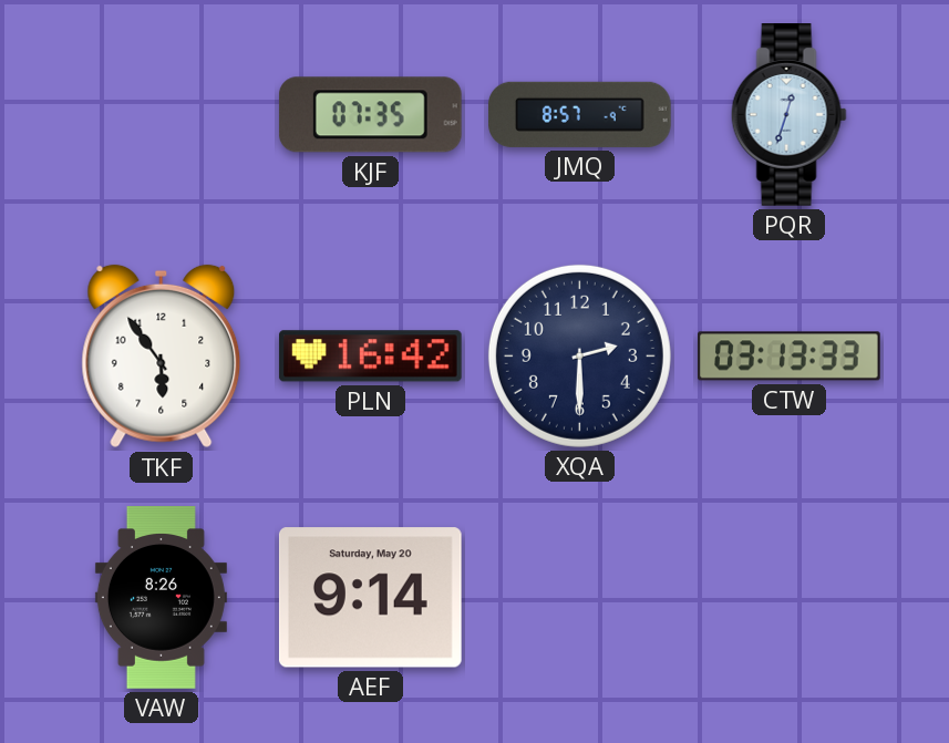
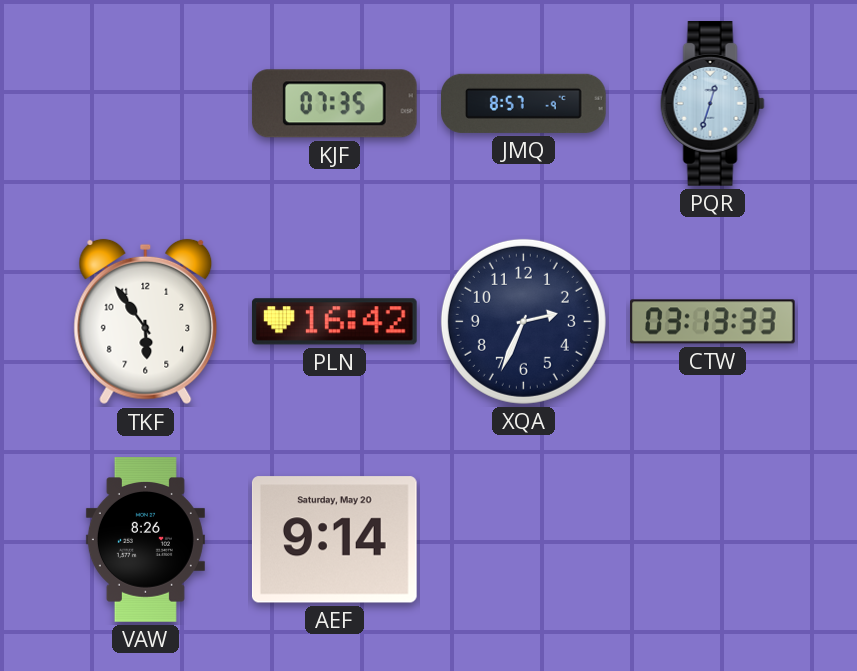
XQA: 2:30 -> 2:34 (523, 321)
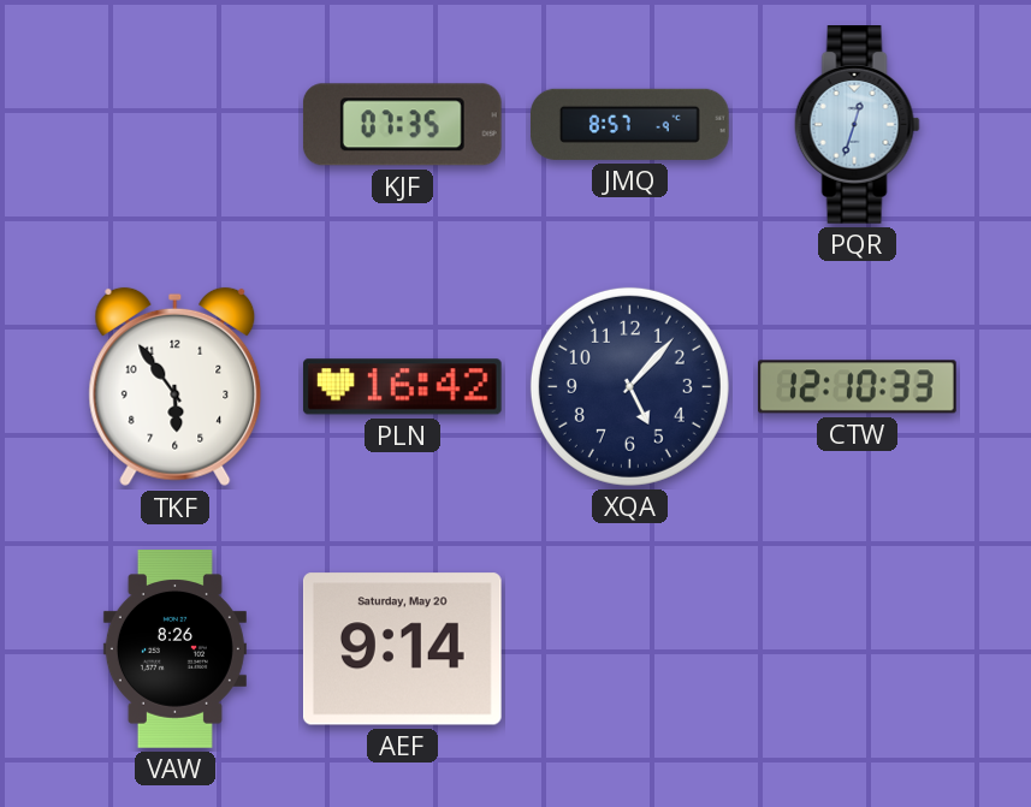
XQA: 2:34 -> 5:07 (629, 386)
CTW: 03:13 -> 12:10 (858, 387)
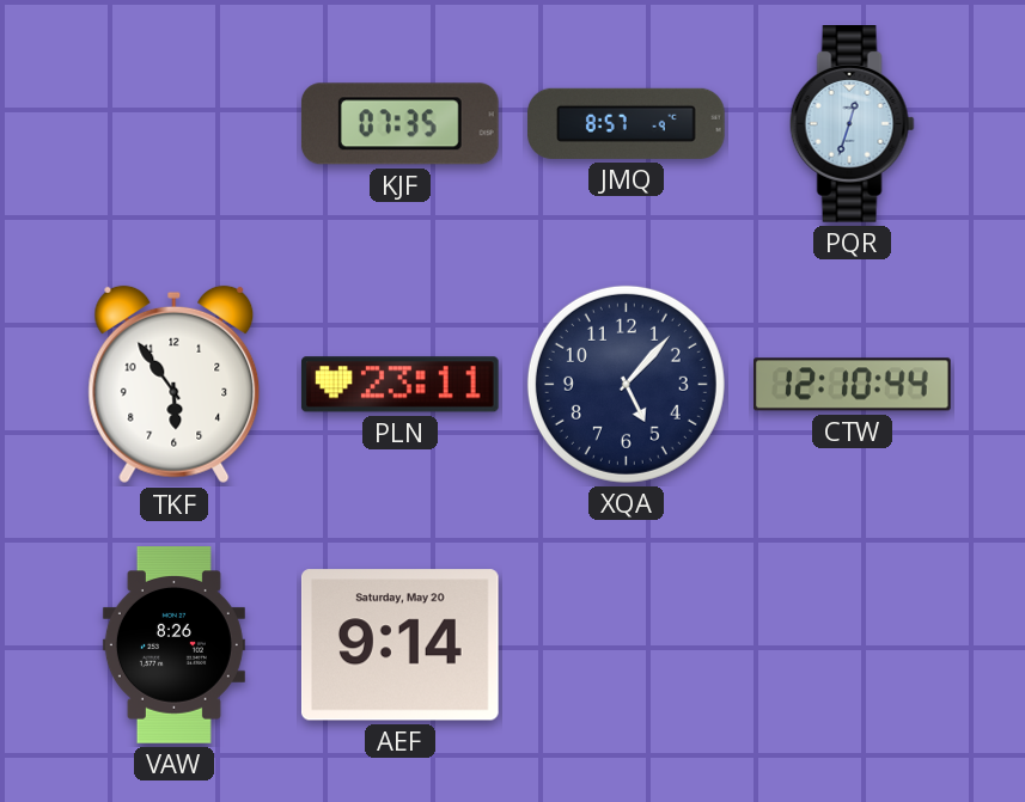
PLN: 16:42 -> 23:11 (401, 385)
CTW: 12:10:33 -> 12:10:44 (853, 385)
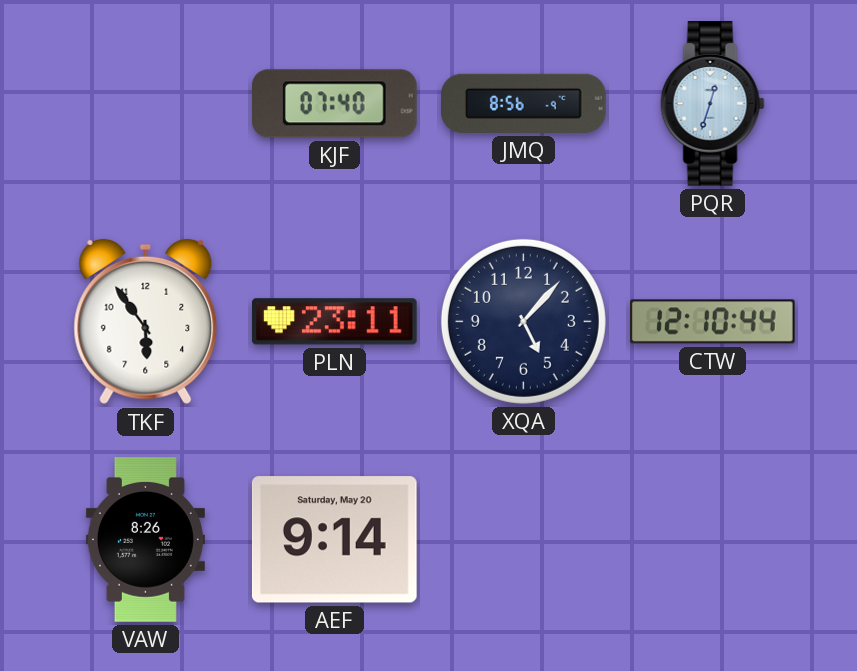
KJF: 07:35 -> 07:40 (334, 104)
JMQ: 8:57 -> 8:56 (524, 103)
